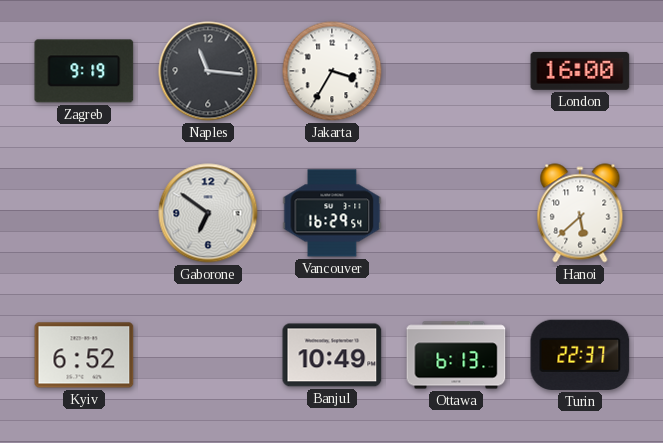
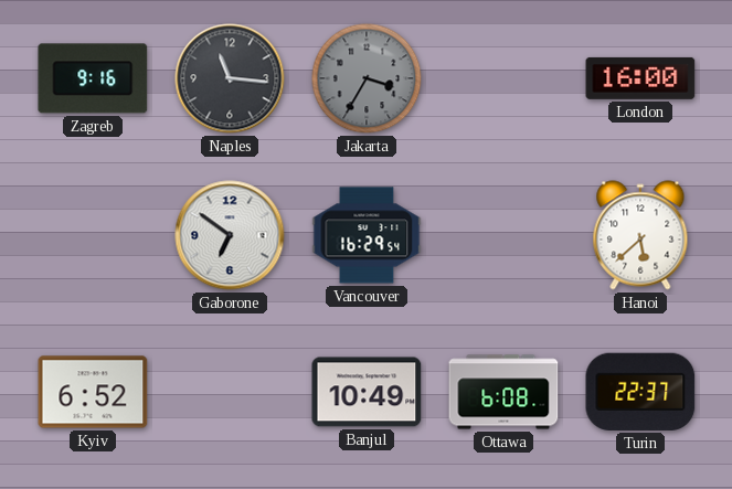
Zagreb: 9:19 -> 9:16 (93, 78)
Jakarta dial: white -> grey (367, 78)
Ottawa: 6:13 -> 6:08 (503, 392)
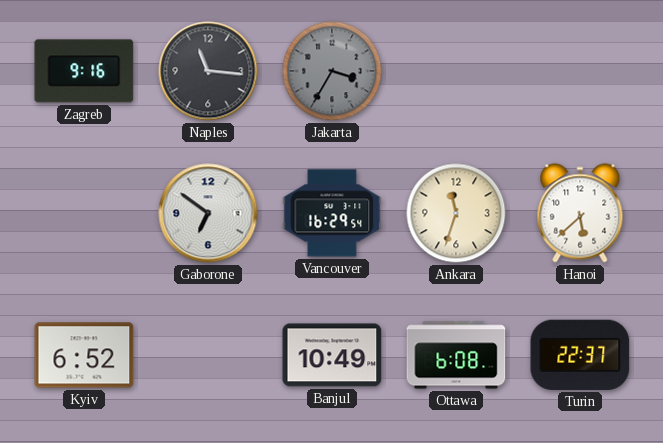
London: 16:00 -> none (640, 78)
Ankara: none -> 11:33 (456, 213)
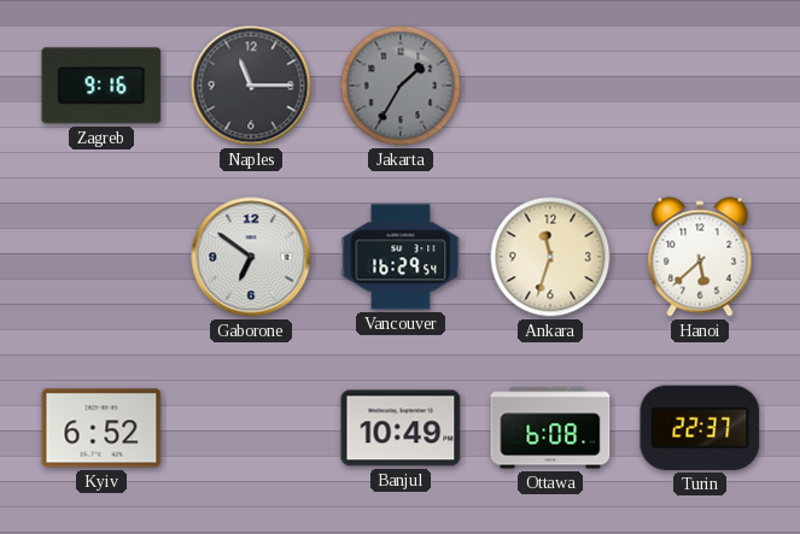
Naples: 11:16 -> 11:15 (251, 86)
Jakarta: 3:35 -> 1:35 (401, 86)
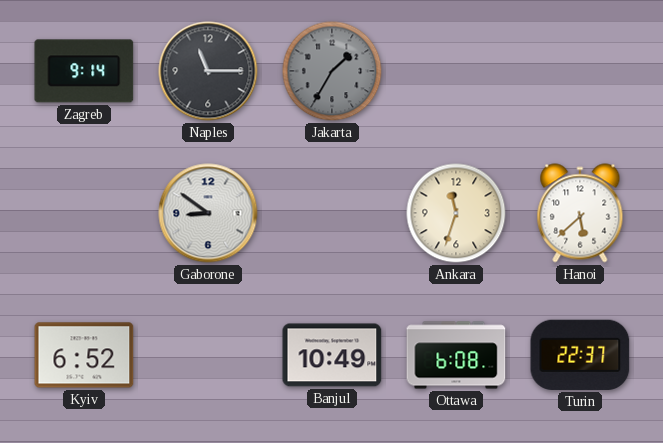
Zagreb: 9:16 -> 9:14 (84, 71)
Gaborone: 6:51 -> 8:51 (208, 213)
Vancouver: 16:29 -> none (401, 257)
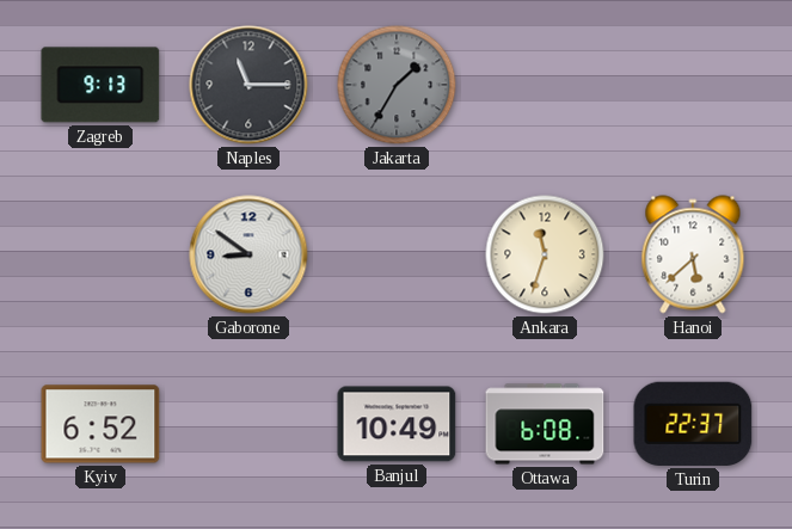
Zagreb: 9:14 -> 9:13 (100, 85)
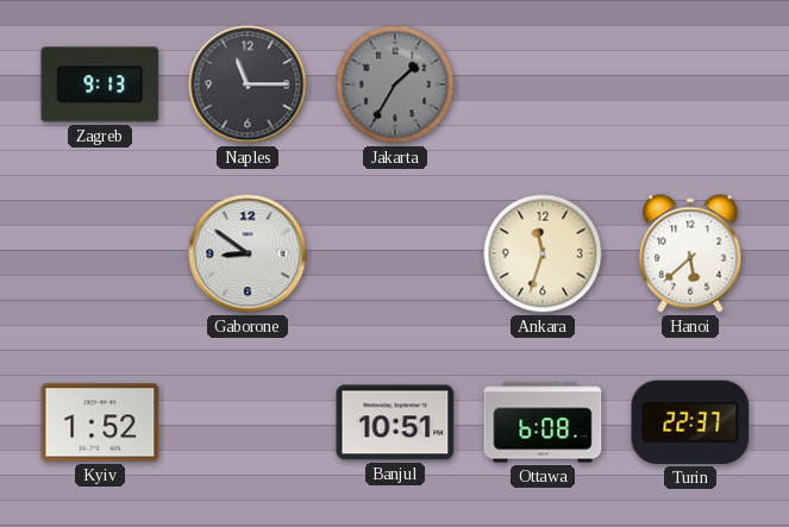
Kyiv: 6:52 -> 1:52 (100, 422)
Banjul: 10:49 -> 10:51 (395, 422)
